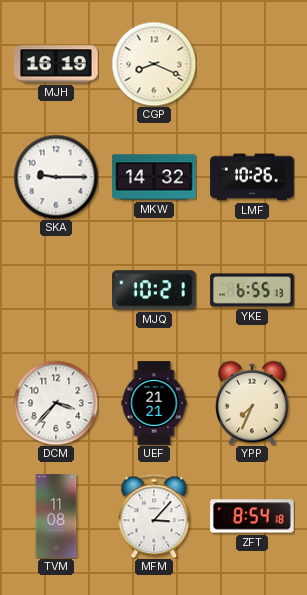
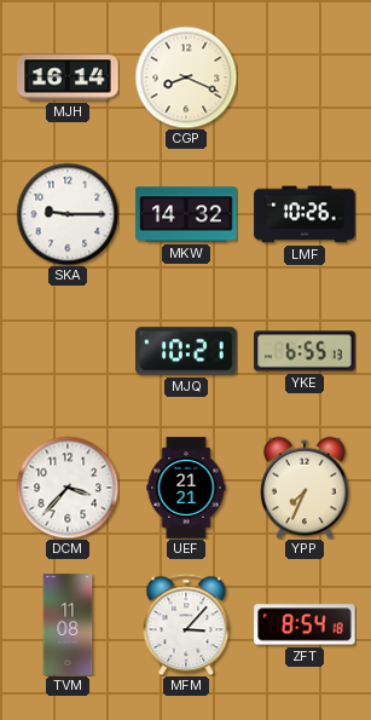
MJH: 16:19 -> 16:14 (68, 77)
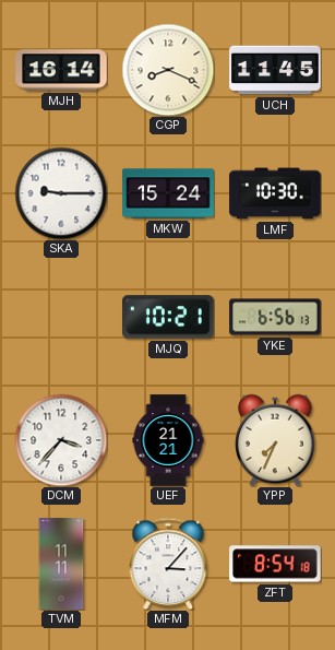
UCH: none -> 11:45 (275, 70)
MKW: 14:32 -> 15:24 (168, 193)
LMF: 10:26 -> 10:30 (275, 193)
YKE: 6:55 -> 6:56 (275, 317)
TVM: 11:08 -> 11:11 (61, 564)
